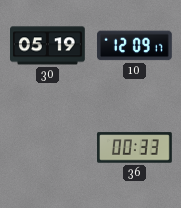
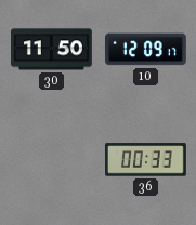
30: 05:19 -> 11:50 (52, 50)
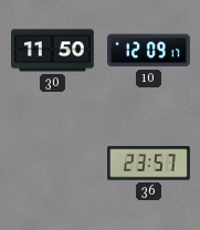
36: 00:33 -> 23:57 (149, 164)
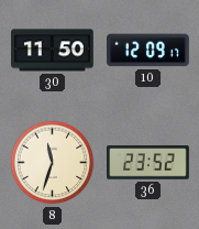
8: none -> 11:33 (53, 163)
36: 23:57 -> 23:52 (148, 163)
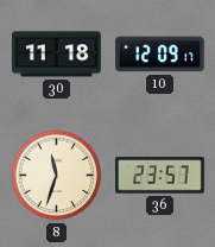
30: 11:50 -> 11:18 (57, 55)
36: 23:52 -> 23:57 (160, 176)
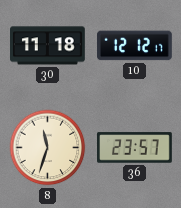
10: 12:09 -> 12:12 (135, 46)
